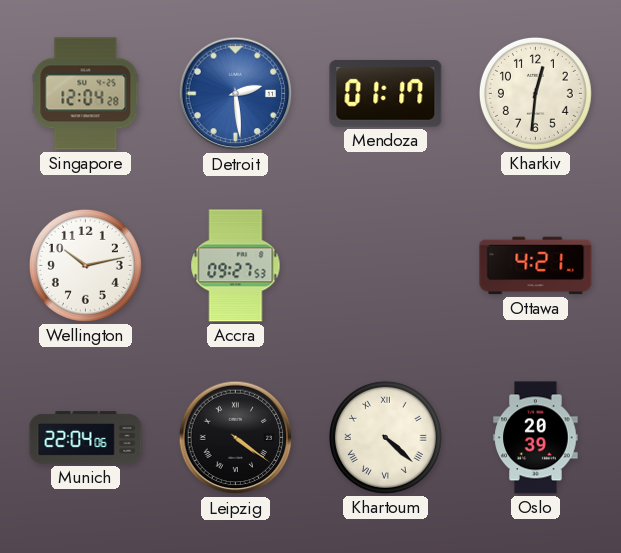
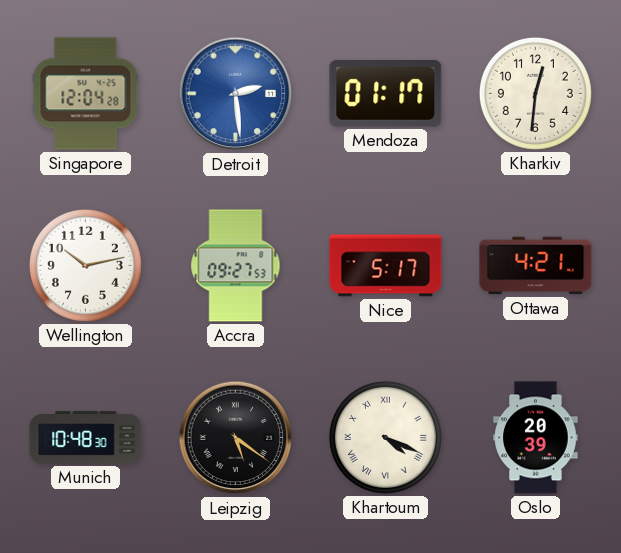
Nice: none -> 5:17 (386, 266)
Munich: 22:04 -> 10:48 (86, 438)
Leipzig: 4:21 -> 5:21 (236, 438)
Khartoum: 4:22 -> 4:19 (385, 437)
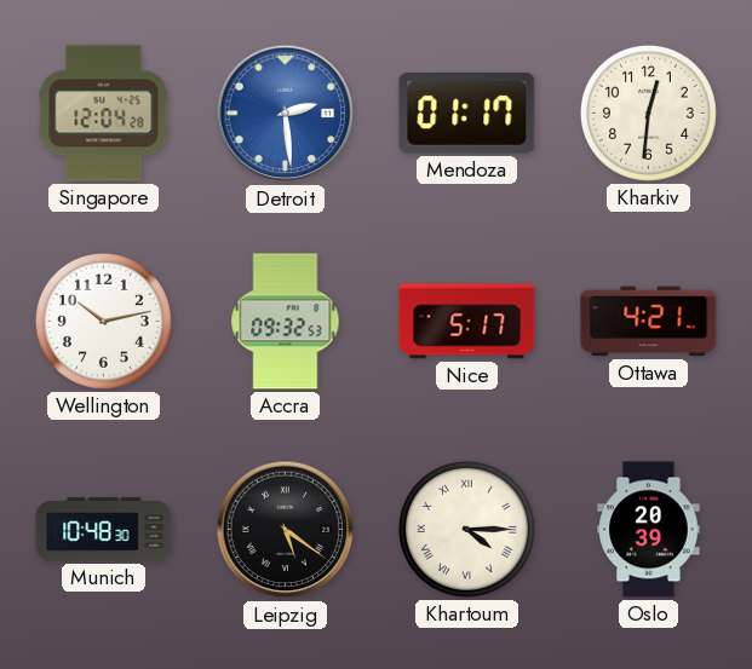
Accra: 09:27 -> 09:32 (286, 322)
Khartoum: 4:19 -> 4:15 (466, 529)
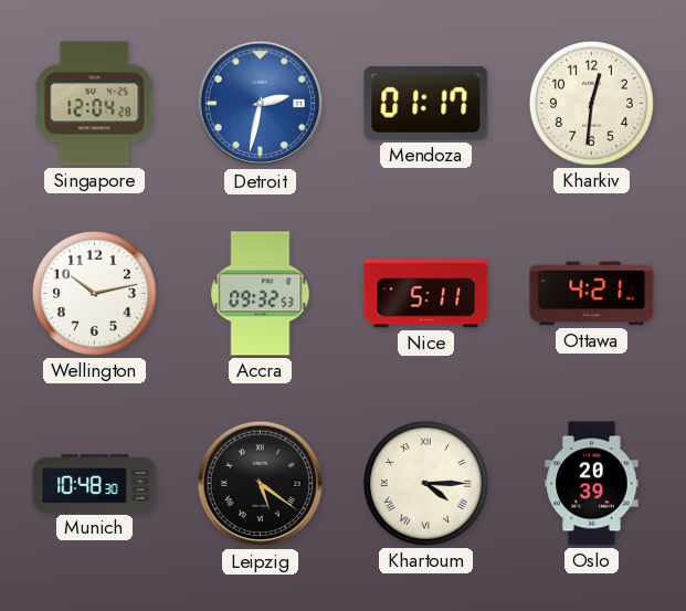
Detroit: 2:29 -> 2:32 (261, 104)
Nice: 5:17 -> 5:11 (426, 294)
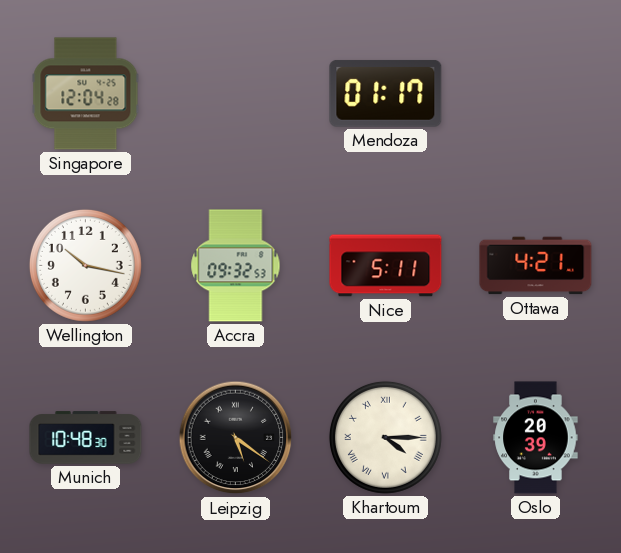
Detroit: 2:32 -> none (261, 104)
Kharkiv: 12:31 -> none (591, 103)
Wellington: 10:13 -> 10:17 (85, 265)
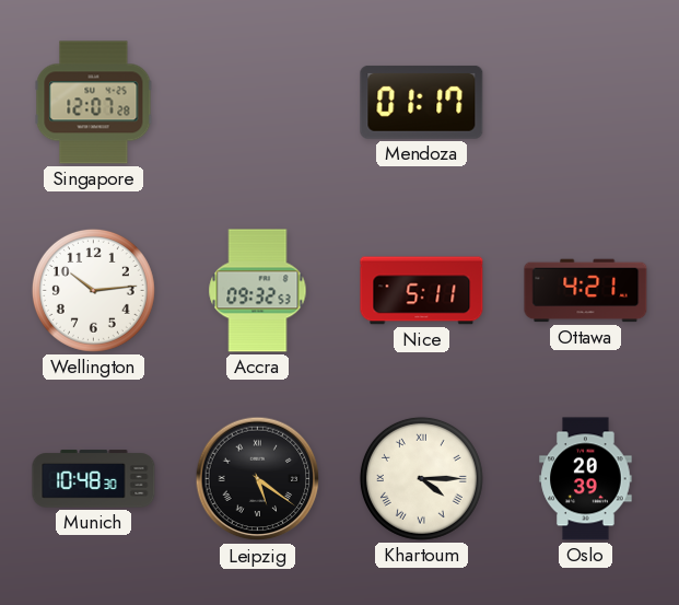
Singapore: 12:04 -> 12:07 (94, 103)
Wellington: 10:17 -> 10:14 (93, 290)
